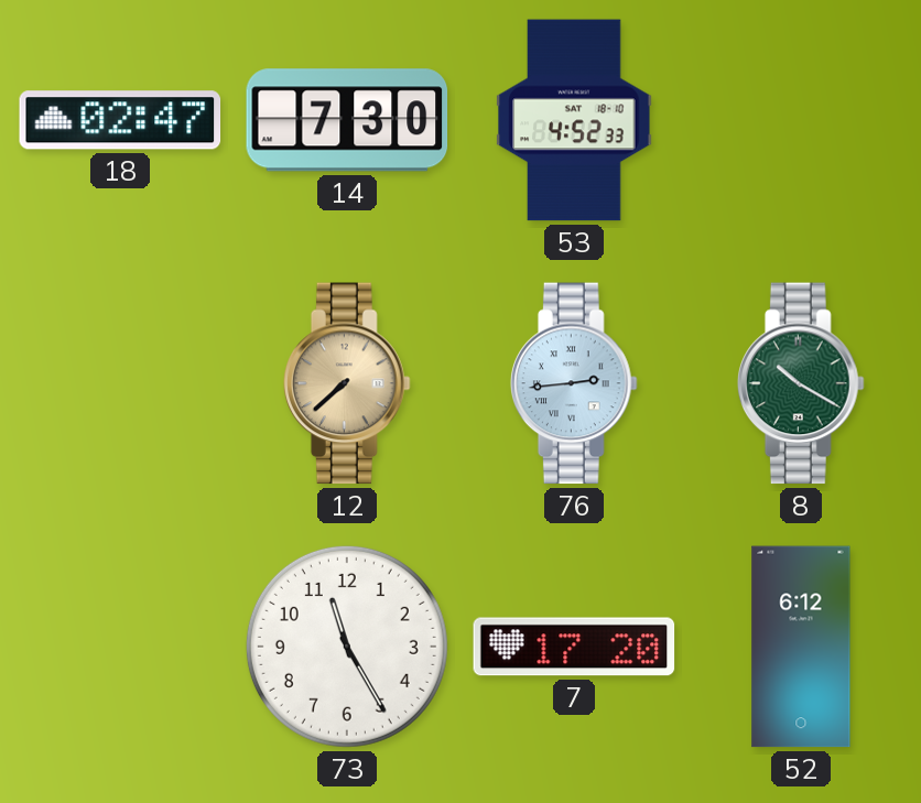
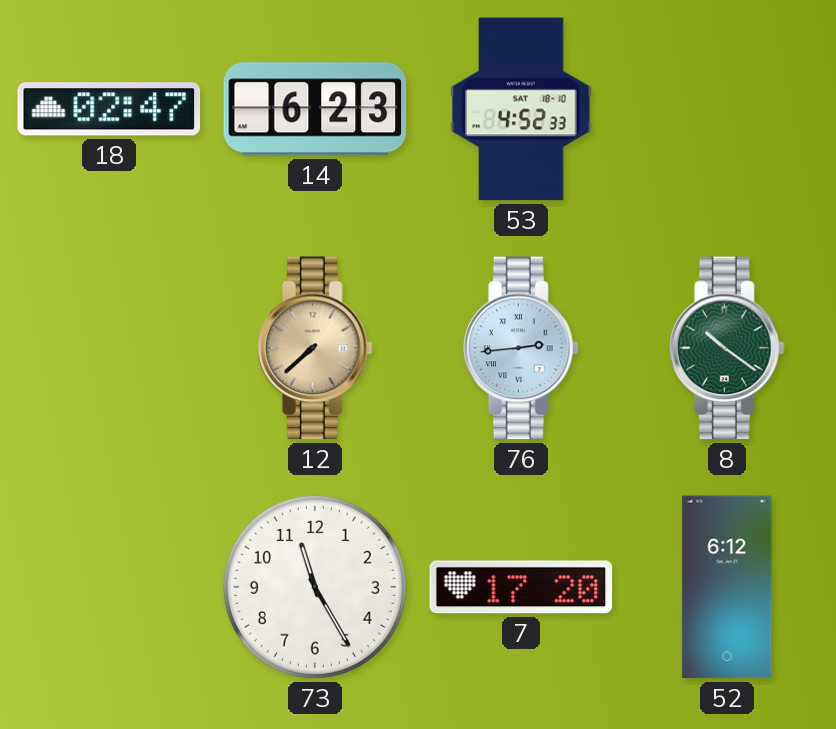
14: 7:30 -> 6:23 (315, 109)
8: 10:20 -> 10:21 (727, 348)
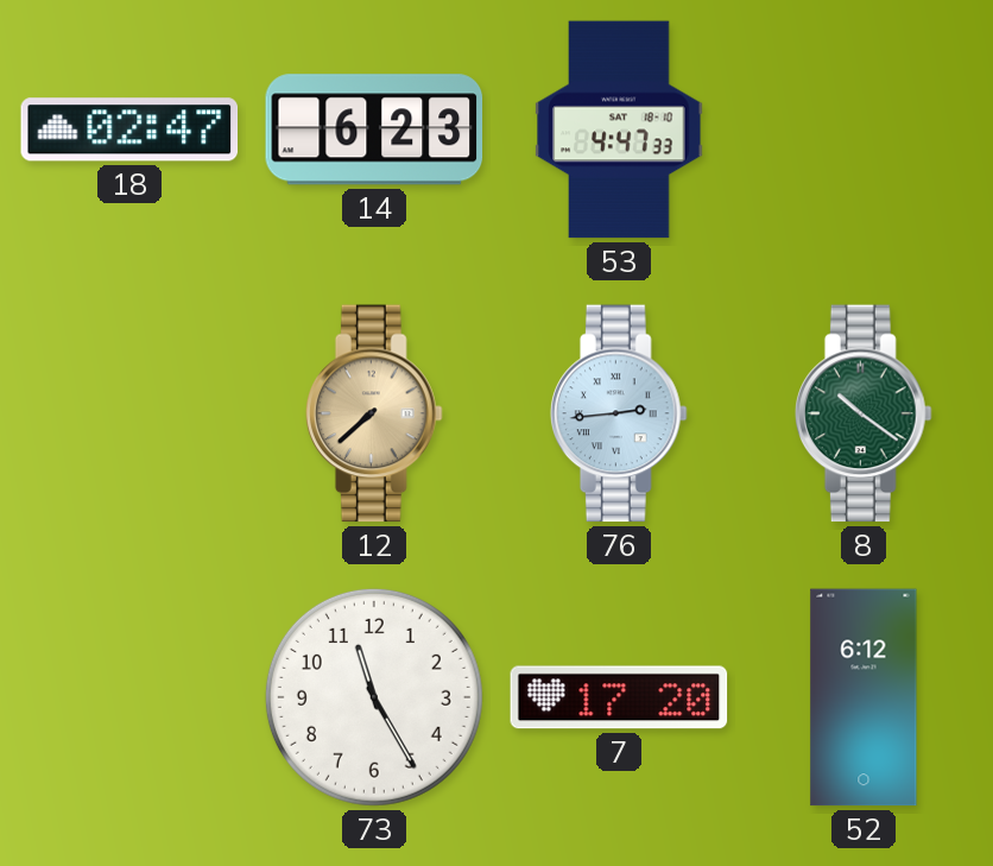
53: 4:52 -> 4:47 (619, 129)
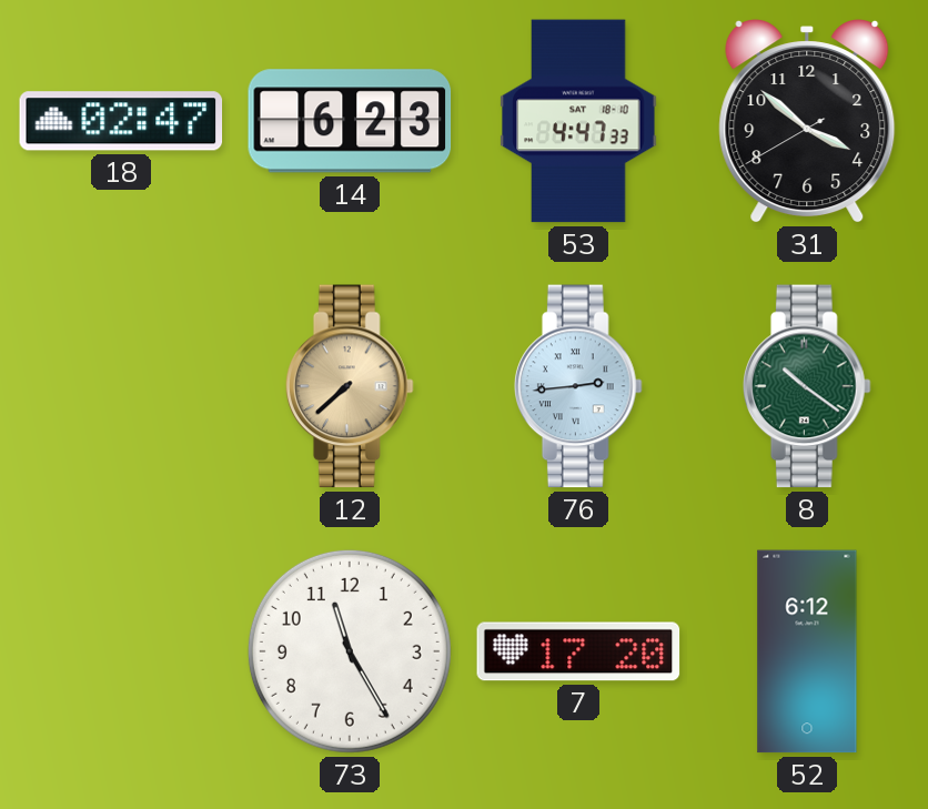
31: none -> 3:51 (807, 121)
